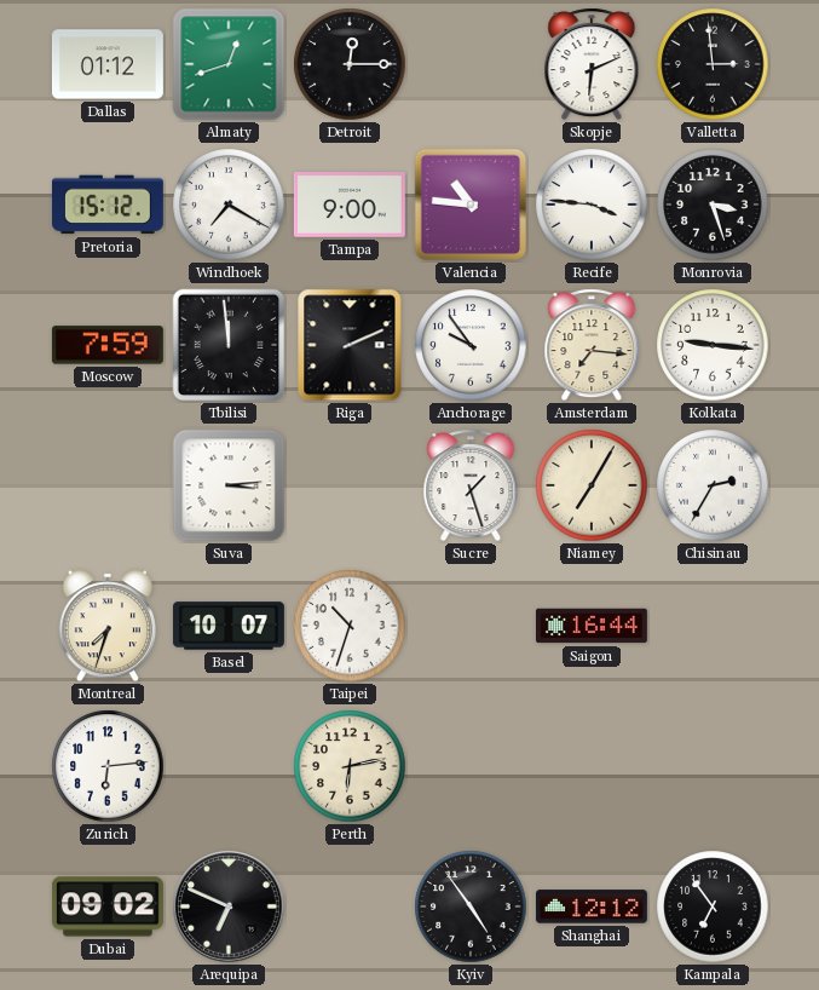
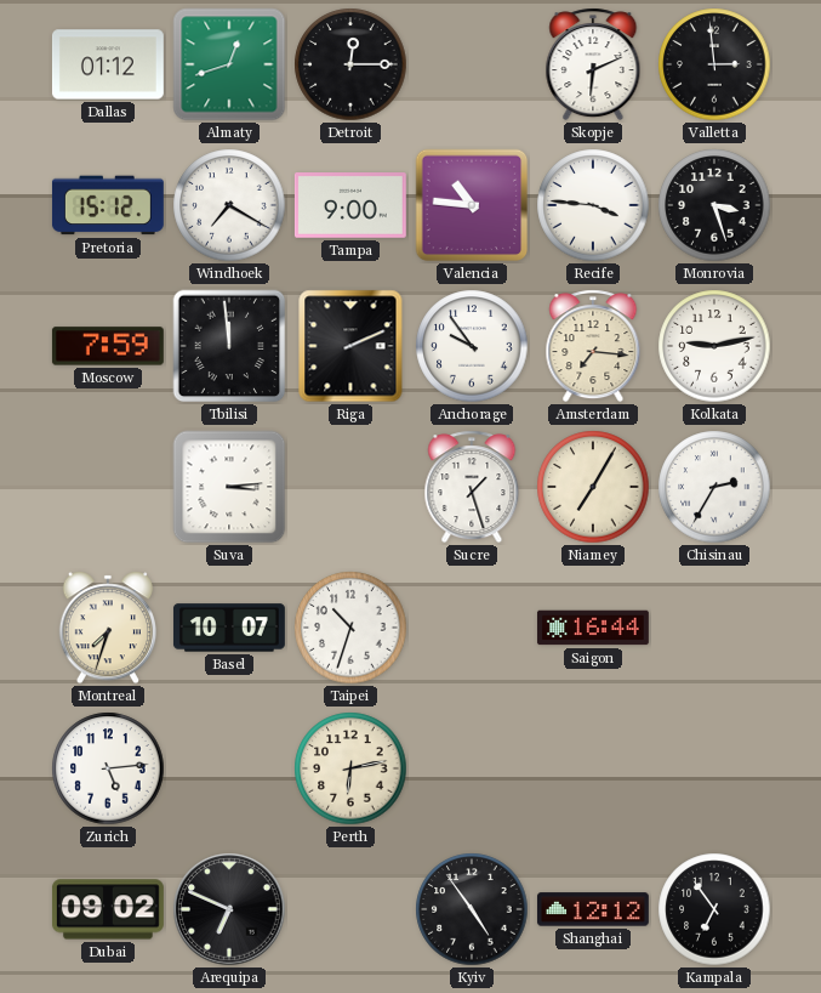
Kolkata: 9:16 -> 9:13 (714, 346)
Zurich: 6:14 -> 5:14 (108, 768)
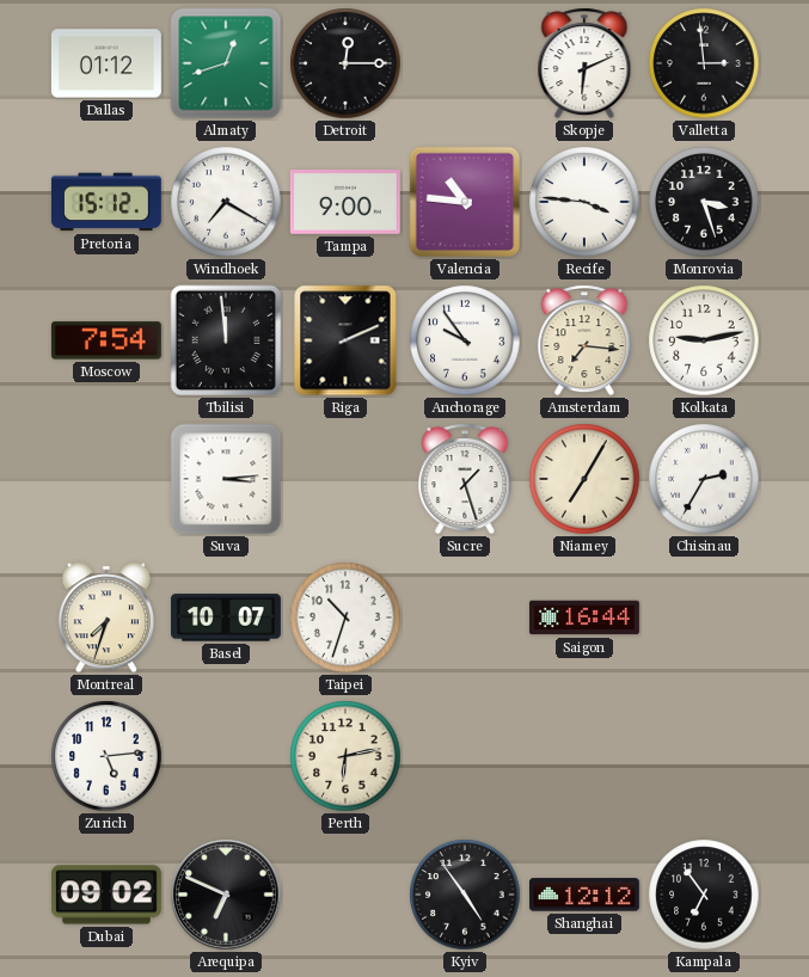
Moscow: 7:59 -> 7:54 (106, 340)
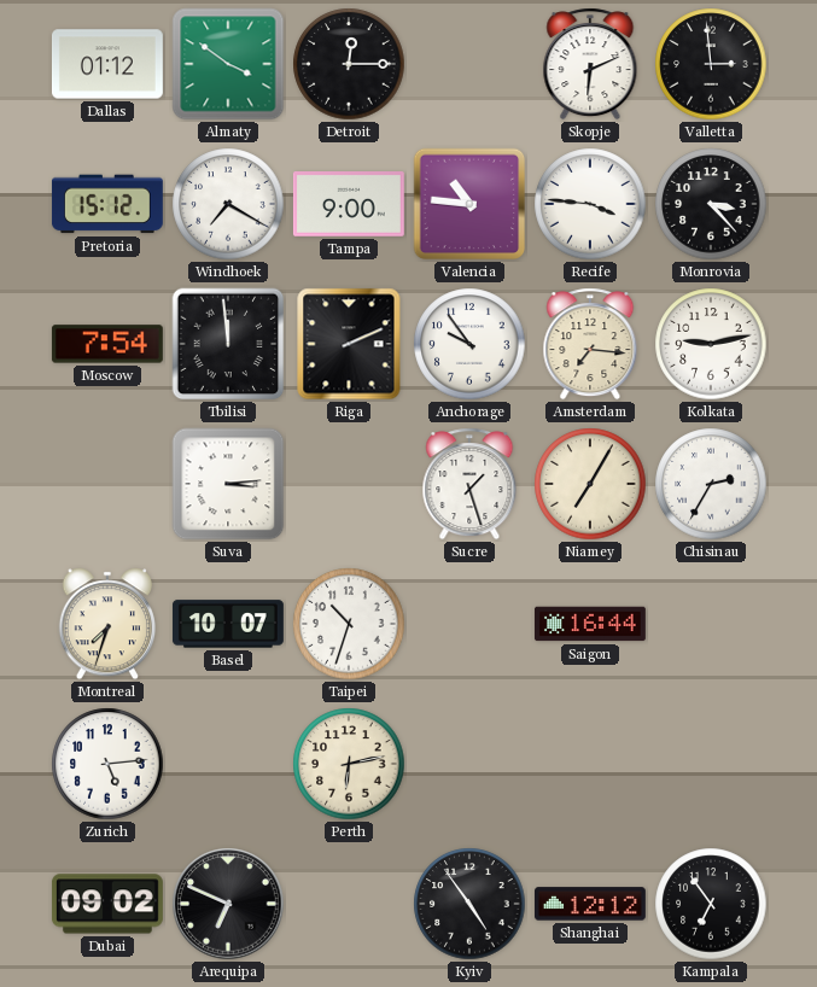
Almaty: 12:42 -> 3:51 (228, 64)
Monrovia: 3:27 -> 3:23 (711, 204)
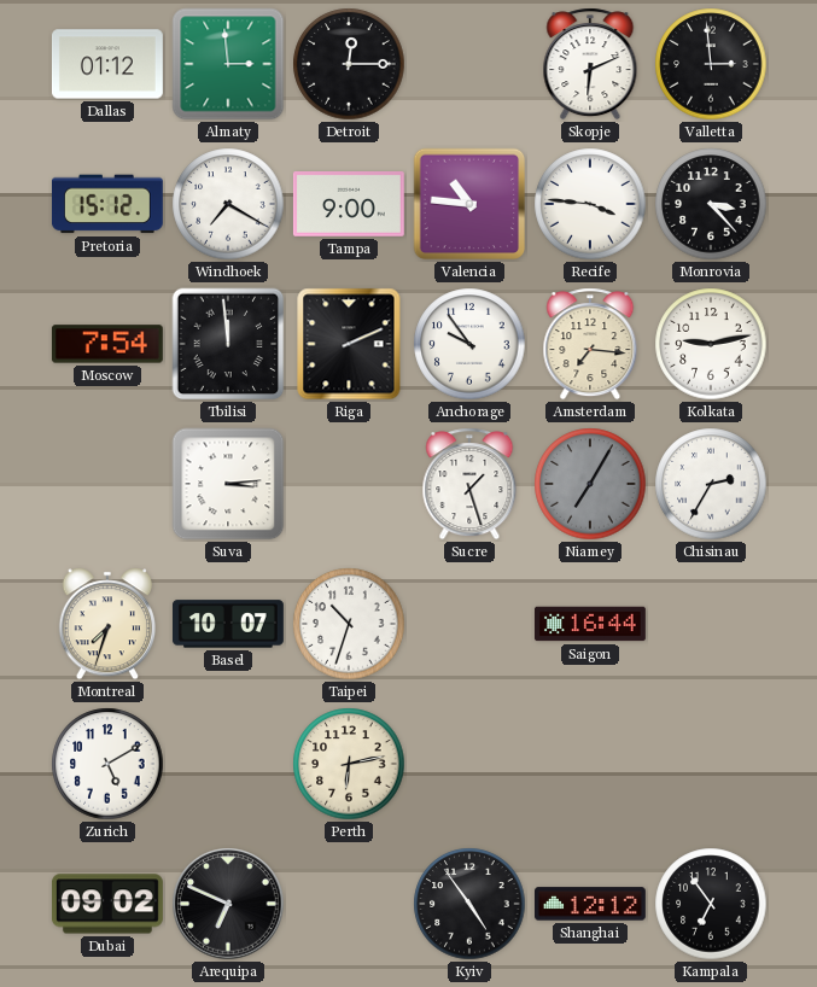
Almaty: 3:51 -> 2:59 (228, 64)
Niamey dial: cream -> grey (590, 484)
Zurich: 5:14 -> 5:10 (107, 764)
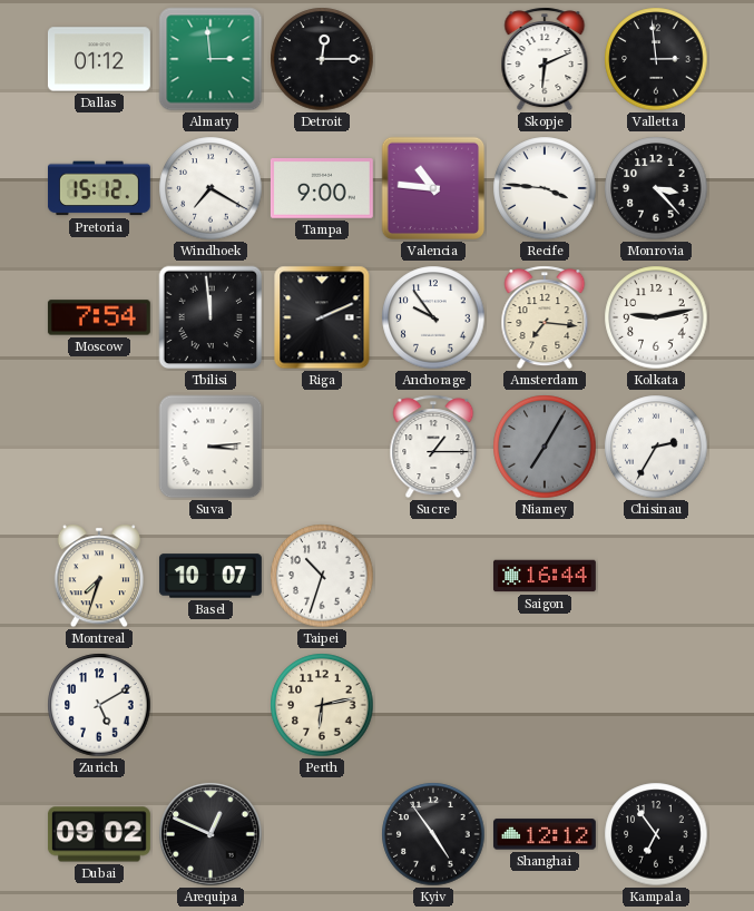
Sucre: 1:27 -> 1:15 (433, 447)
Arequipa: 6:49 -> 12:49 (210, 834)
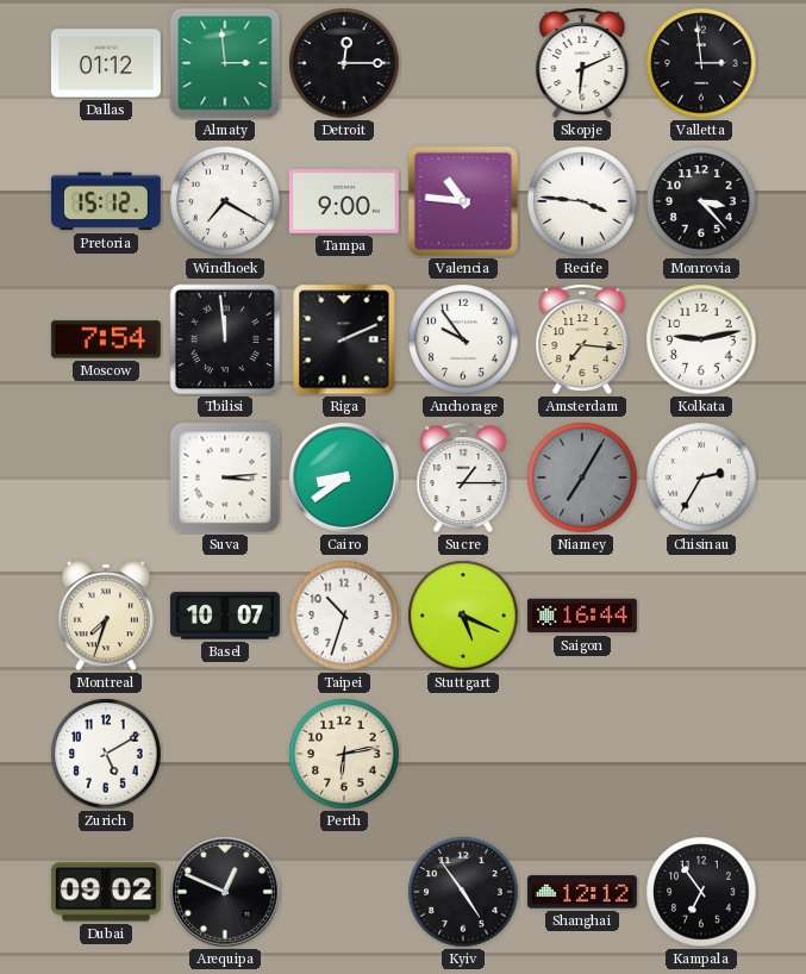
Cairo: none -> 8:39 (344, 477)
Stuttgart: none -> 5:19 (463, 616)
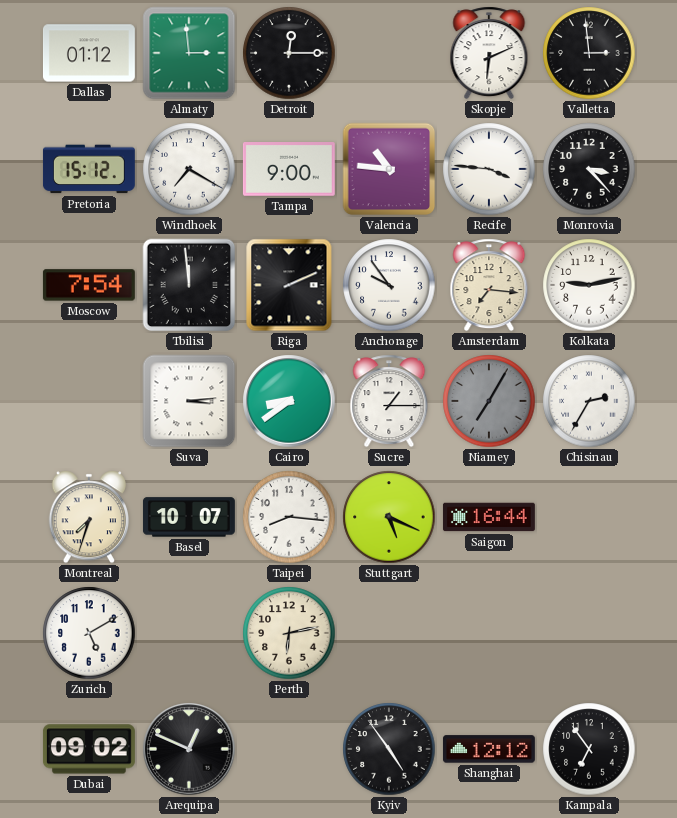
Taipei: 10:33 -> 8:16 (289, 517)
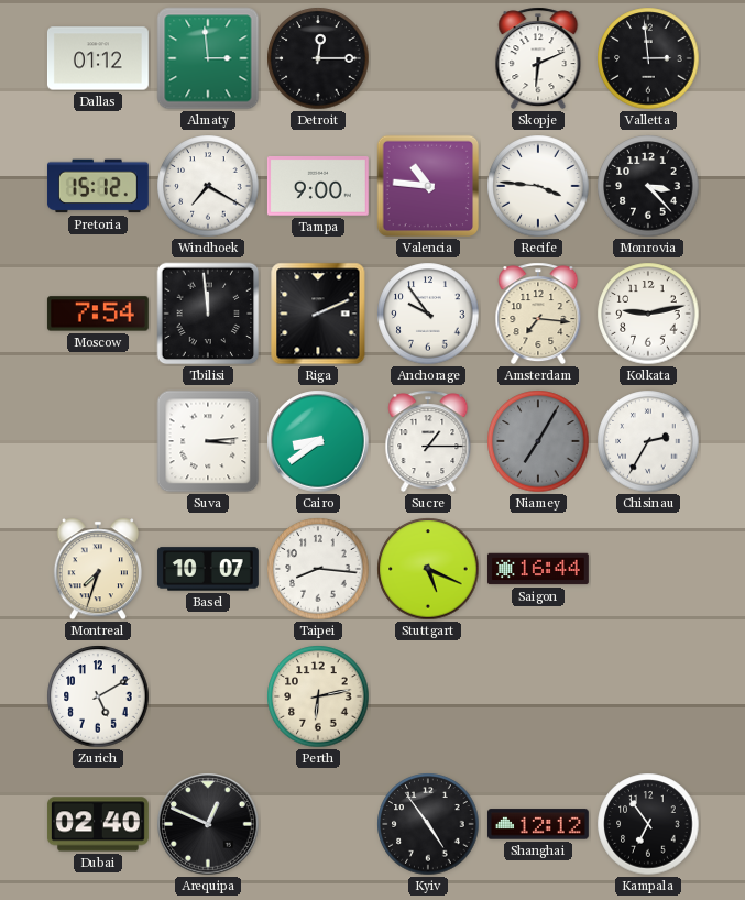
Dubai: 09:02 -> 02:40 (98, 824)
